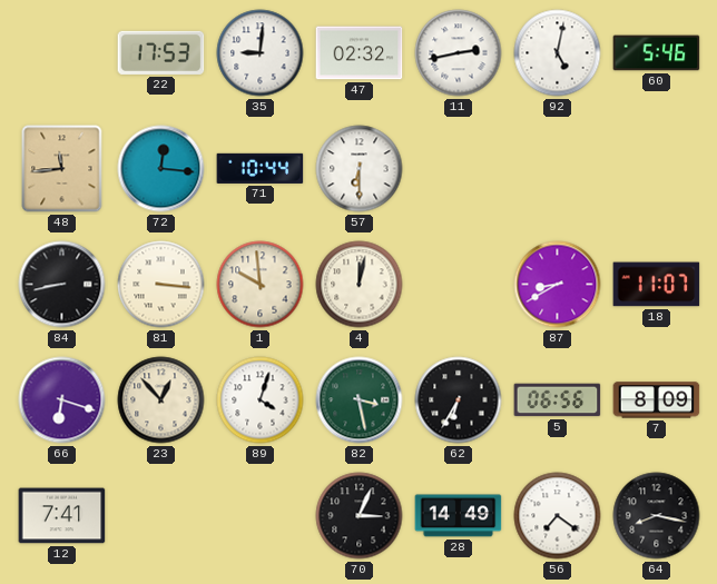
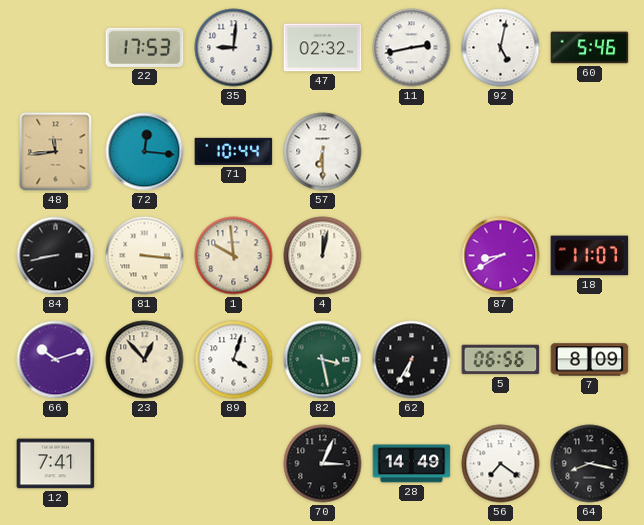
66: 6:18 -> 10:12 (56, 360)
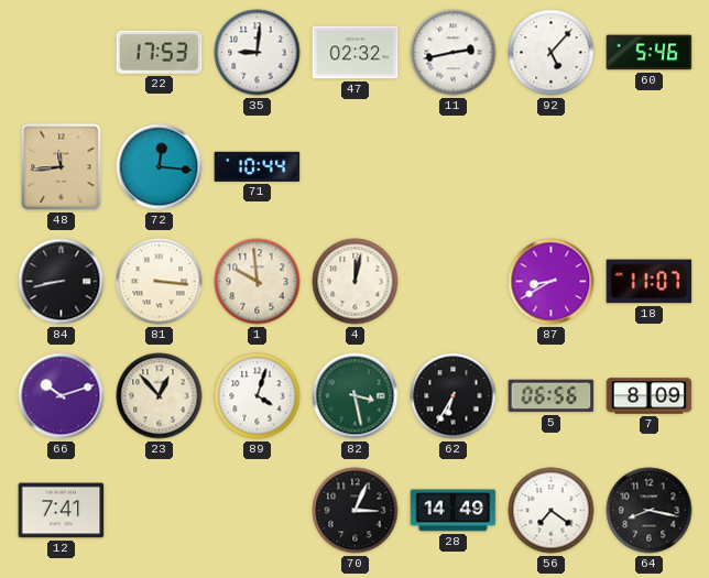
92: 5:02 -> 5:07 (552, 53)
57: 6:30 -> none (323, 152)
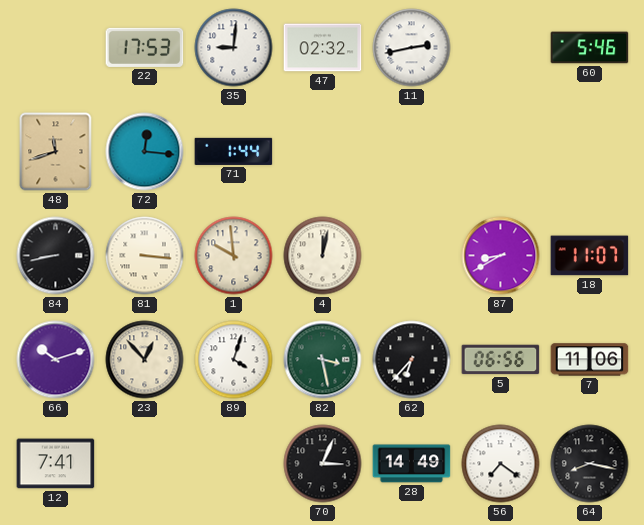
92: 5:07 -> none (552, 53)
48: 11:44 -> 11:42 (56, 152)
71: 10:44 -> 1:44 (234, 151)
62: 6:35 -> 6:37 (412, 360)
7: 8:09 -> 11:06 (590, 360)
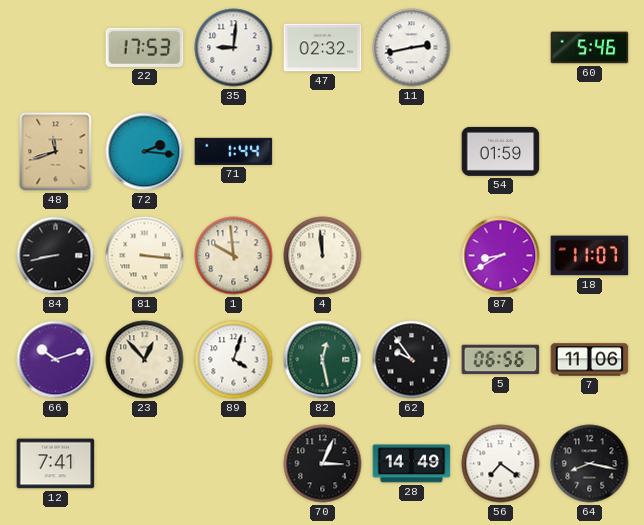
72: 12:16 -> 2:16 (145, 152)
54: none -> 01:59 (501, 151)
4: 12:02 -> 11:59 (323, 256)
82: 3:28 -> 12:28 (323, 360)
62: 6:37 -> 9:54 (412, 360)
